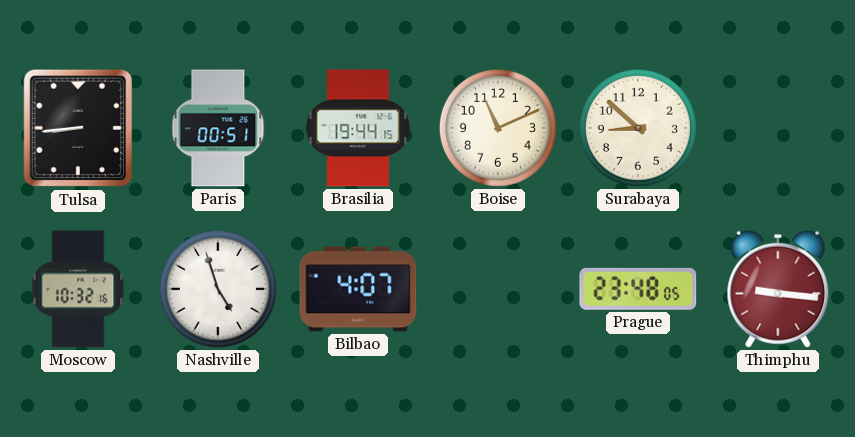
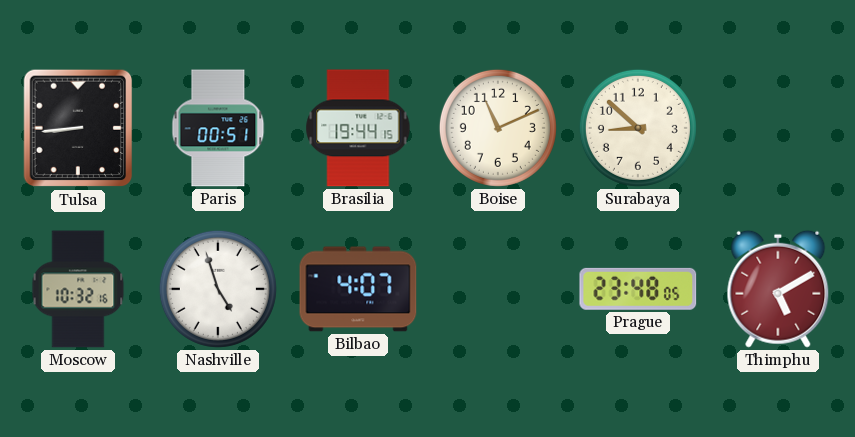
Thimphu: 9:16 -> 5:10 (778, 289)
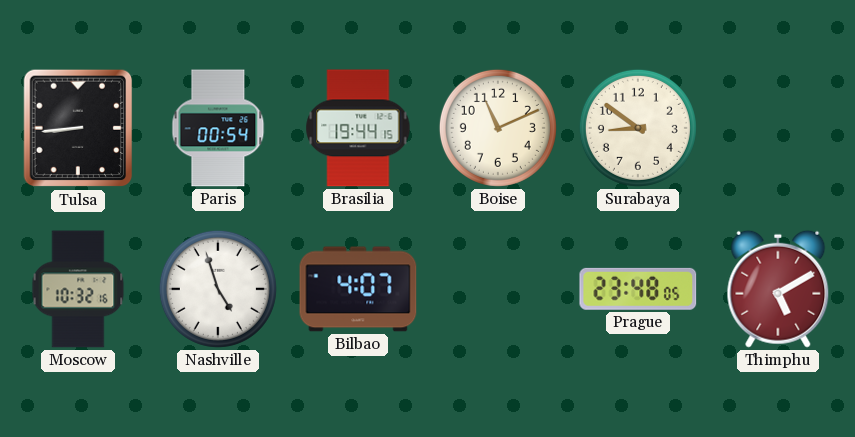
Paris: 00:51 -> 00:54 (218, 128)
Surabaya: 8:52 -> 8:51 (638, 128)
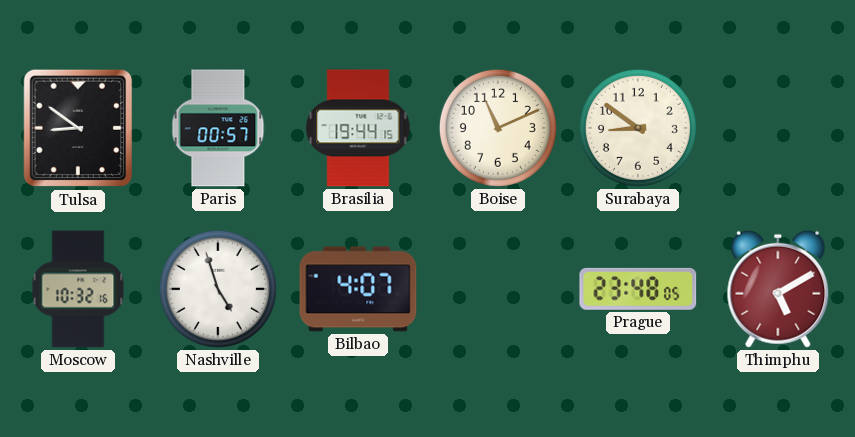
Tulsa: 8:44 -> 8:51 (78, 128)
Paris: 00:54 -> 00:57 (218, 128)
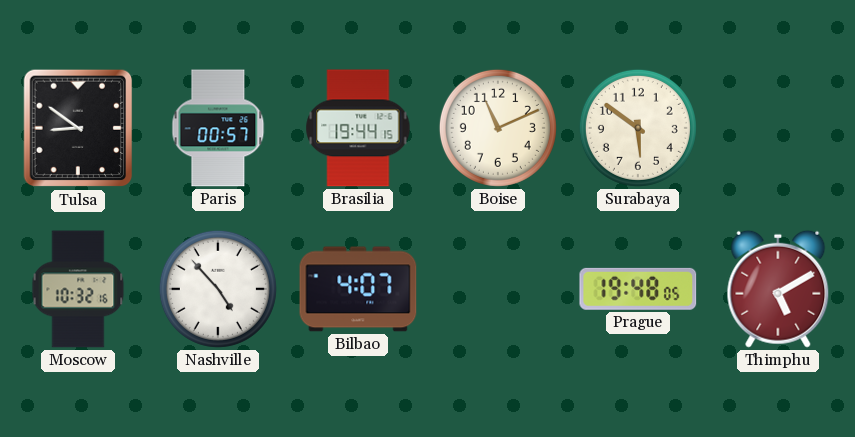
Surabaya: 8:51 -> 5:51 (638, 128)
Nashville: 4:57 -> 4:53 (218, 289)
Prague: 23:48 -> 19:48 (638, 289)
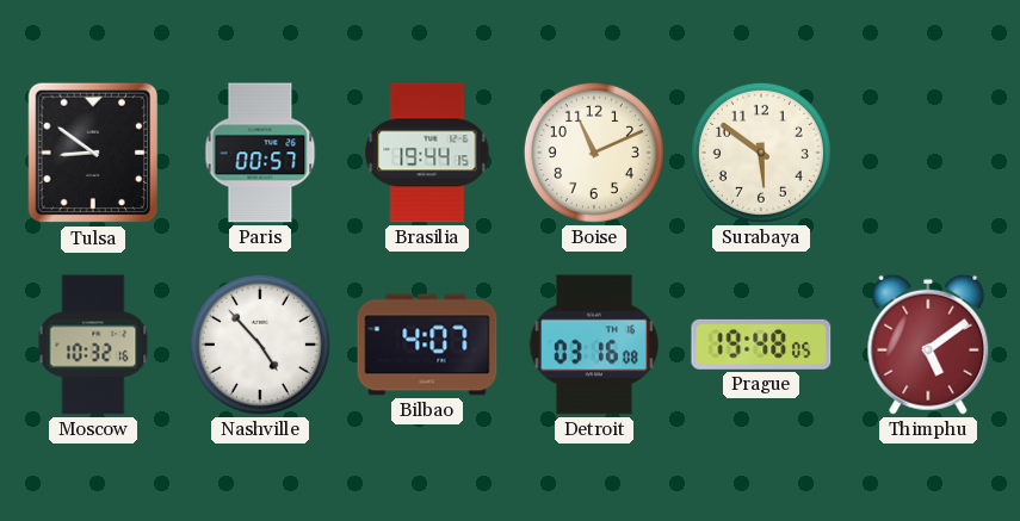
Detroit: none -> 03:16 (594, 345)
Thimphu: 5:10 -> 5:09 (928, 345)
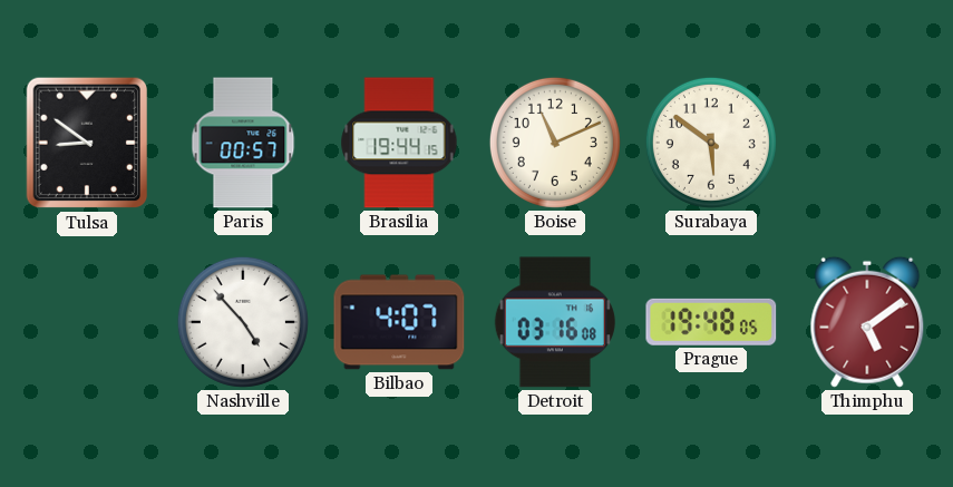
Moscow: 10:32 -> none (93, 345)
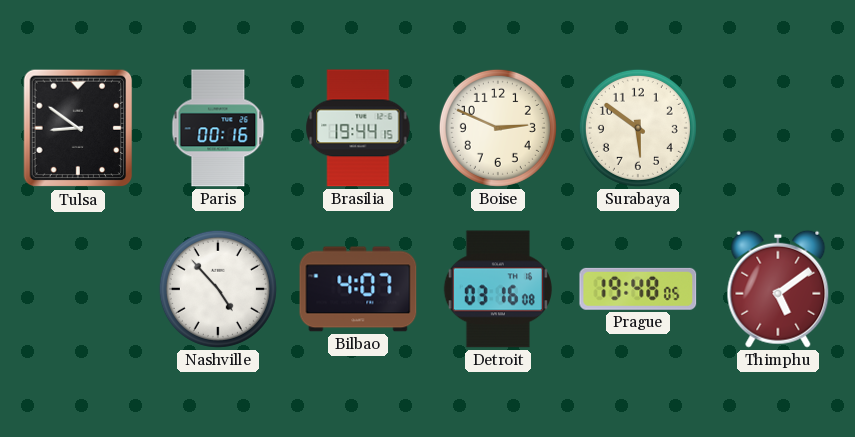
Paris: 00:57 -> 00:16 (218, 128)
Boise: 11:11 -> 2:49 (498, 128)
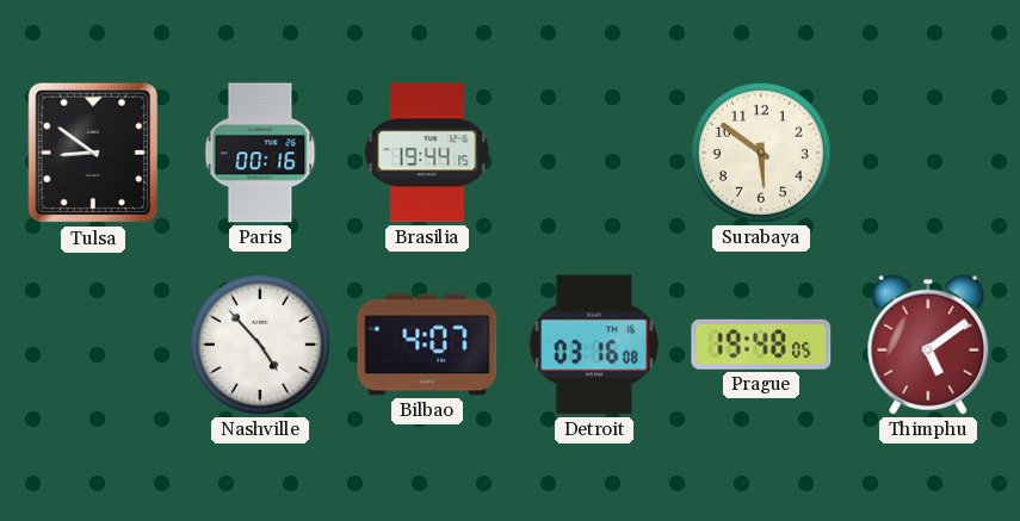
Boise: 2:49 -> none (498, 128)
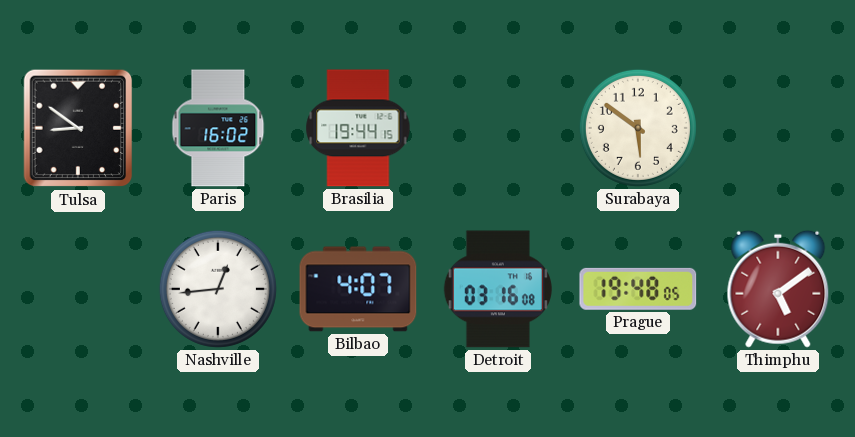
Paris: 00:16 -> 16:02 (218, 128)
Nashville: 4:53 -> 12:44 (218, 289)
